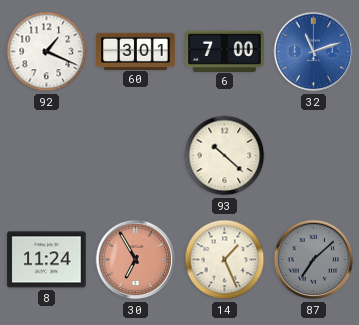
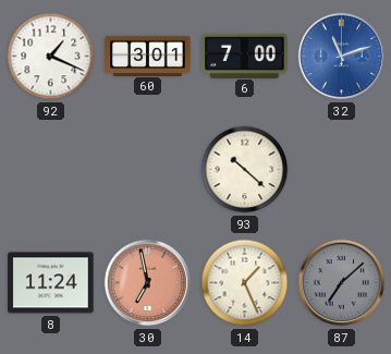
30: 6:55 -> 6:58 (148, 283)
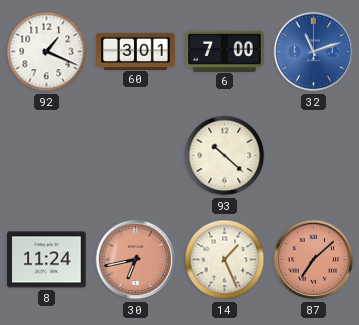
30: 6:58 -> 6:43 (136, 260)
87 dial: grey -> salmon (314, 260)
